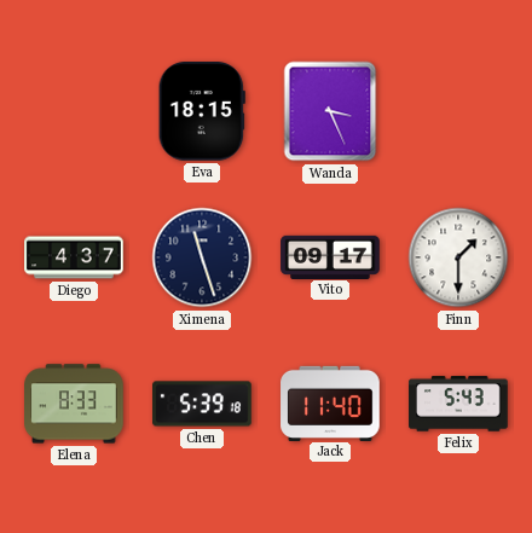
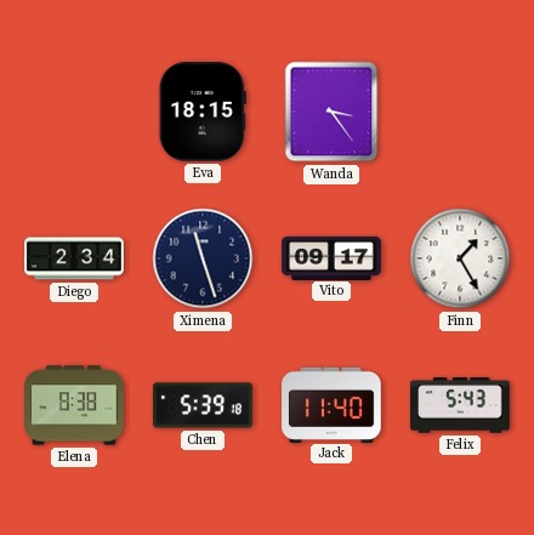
Wanda: 3:26 -> 3:24 (331, 112)
Diego: 4:37 -> 2:34 (74, 258)
Finn: 1:30 -> 1:25 (460, 258)
Elena: 8:33 -> 8:38 (74, 405)
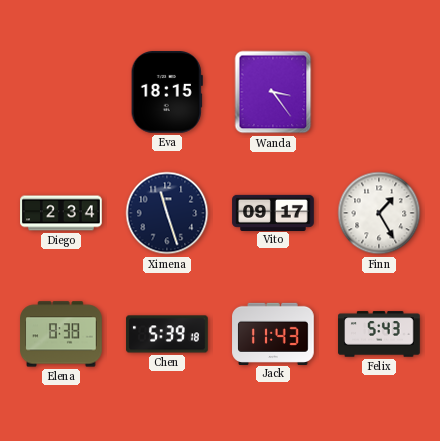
Jack: 11:40 -> 11:43 (273, 333)
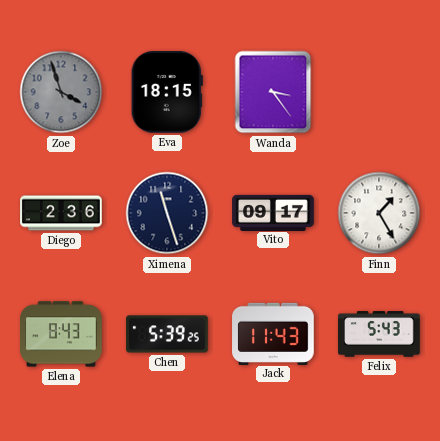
Zoe: none -> 3:57 (61, 92)
Diego: 2:34 -> 2:36 (61, 213)
Elena: 8:38 -> 8:43 (61, 334)
Chen: 5:39:18 -> 5:39:25 (167, 334)
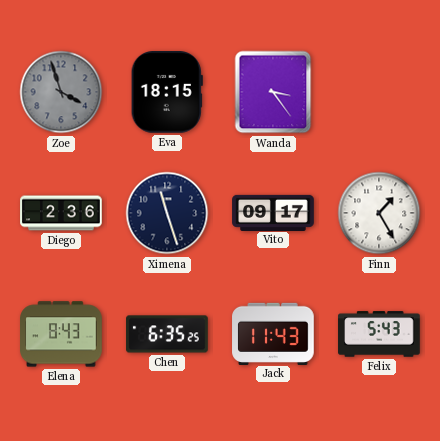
Chen: 5:39 -> 6:35 (167, 334)
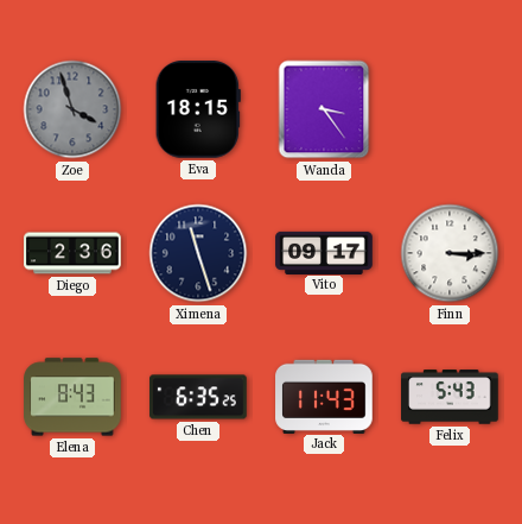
Finn: 1:25 -> 3:15 (450, 253)
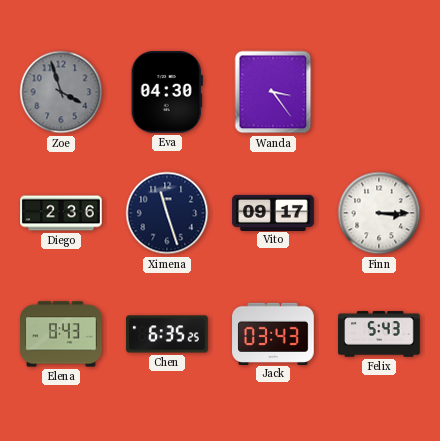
Eva: 18:15 -> 04:30 (167, 93)
Jack: 11:43 -> 03:43 (273, 333)
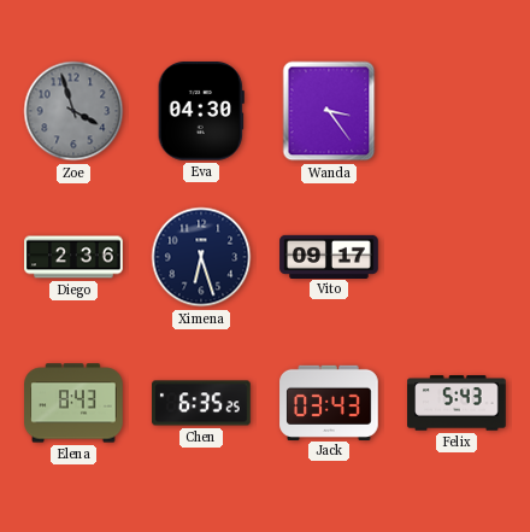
Ximena: 11:27 -> 6:27 (201, 257)
Finn: 3:15 -> none (379, 213)
